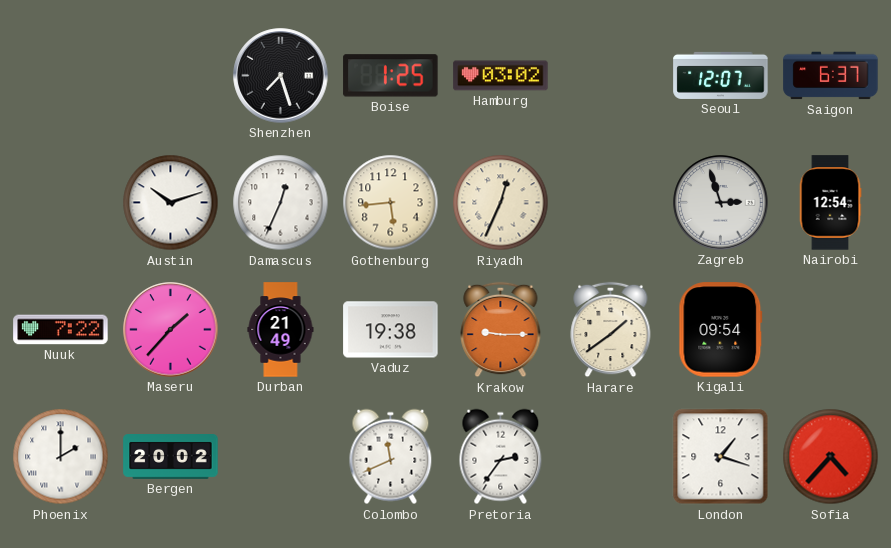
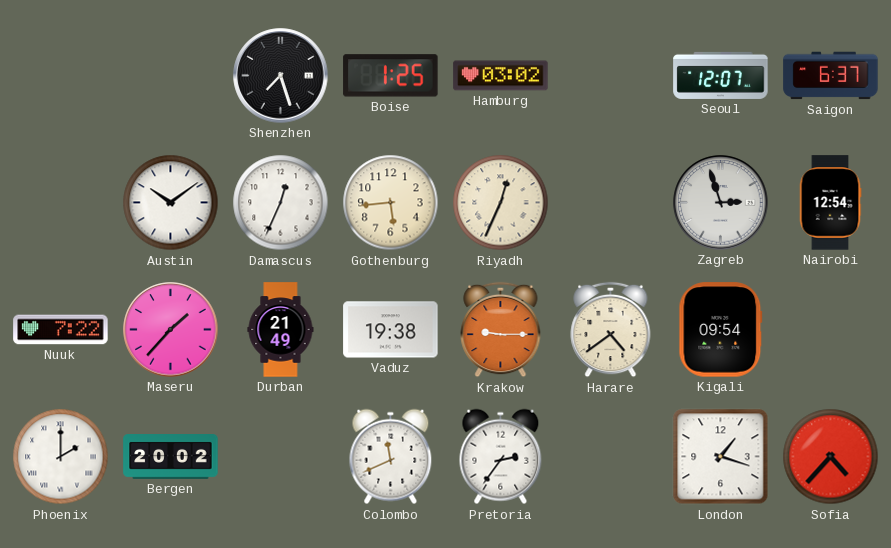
Austin: 10:12 -> 10:09 (171, 203)
Harare: 1:39 -> 4:39 (611, 330)
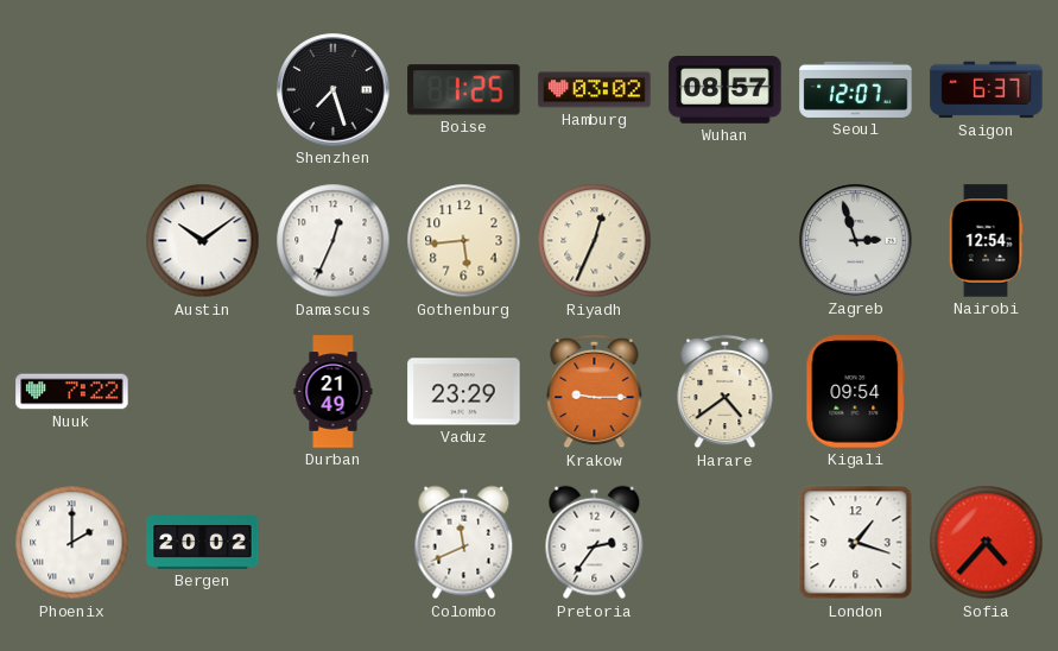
Wuhan: none -> 08:57 (726, 90)
Maseru: 1:37 -> none (171, 330)
Vaduz: 19:38 -> 23:29 (464, 392)
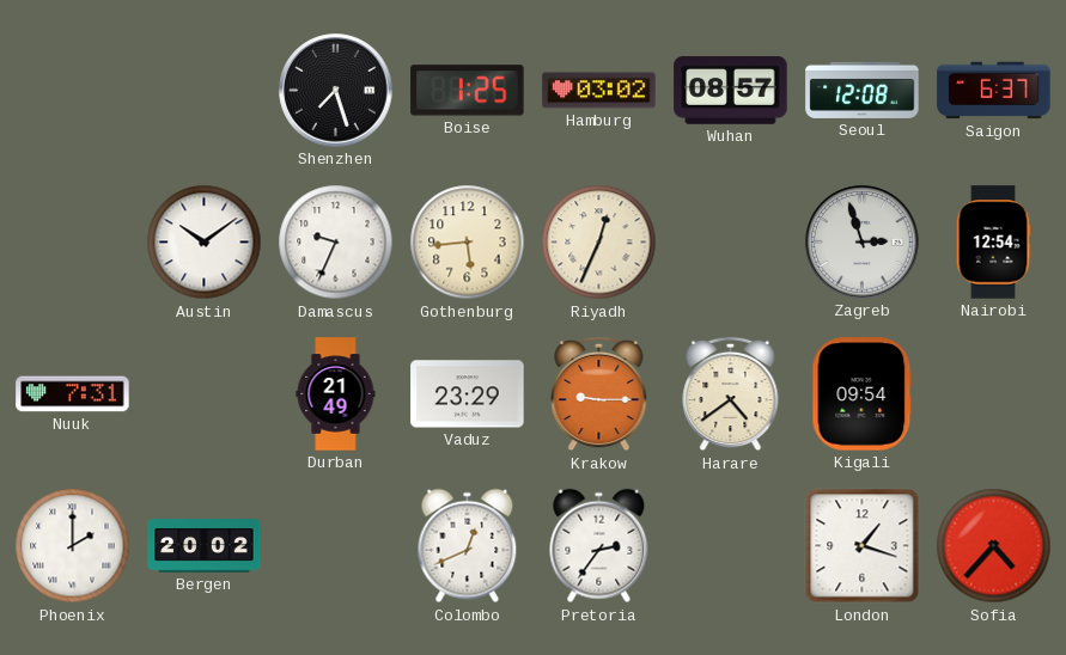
Seoul: 12:07 -> 12:08 (863, 90)
Damascus: 12:34 -> 9:34 (336, 243)
Nuuk: 7:22 -> 7:31 (73, 394)
Colombo: 11:41 -> 12:41 (468, 546)
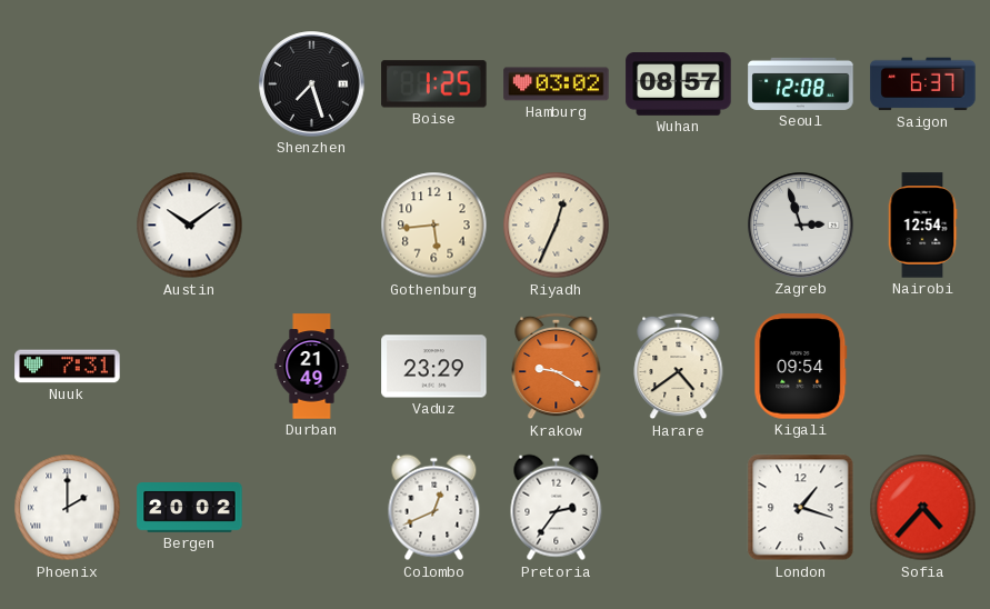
Damascus: 9:34 -> none (336, 243)
Krakow: 9:15 -> 9:20 (557, 367)
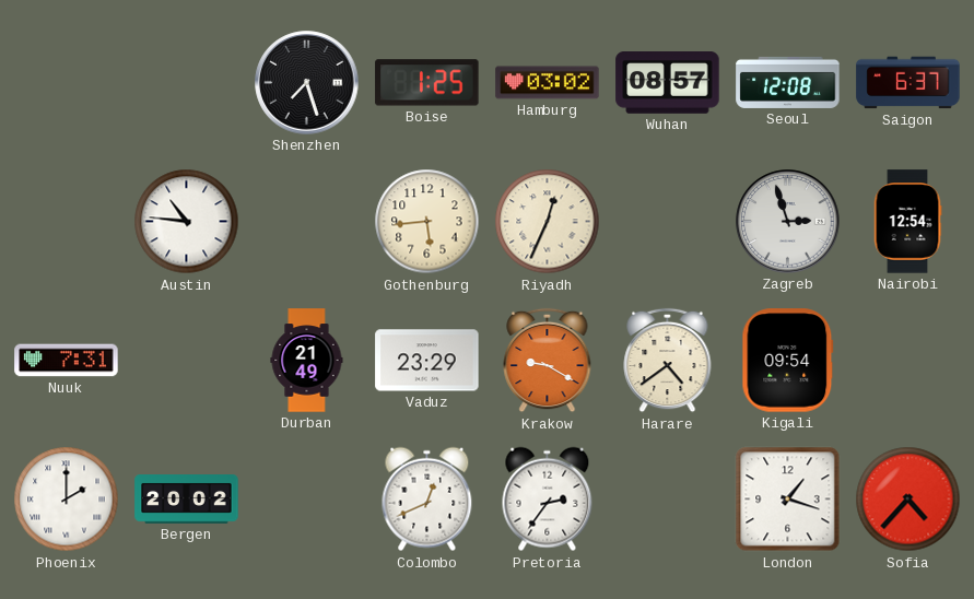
Austin: 10:09 -> 10:46 (187, 222)
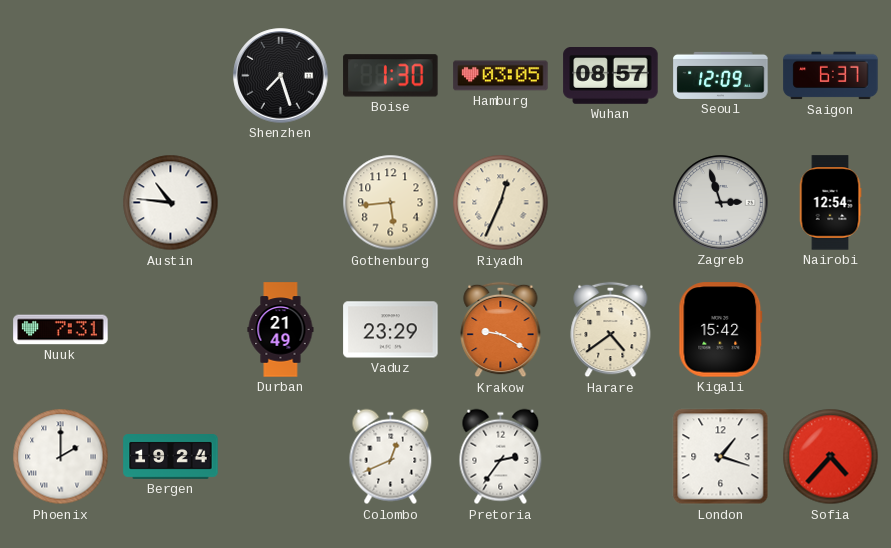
Boise: 1:25 -> 1:30 (391, 76)
Hamburg: 03:02 -> 03:05 (501, 76)
Seoul: 12:08 -> 12:09 (721, 75)
Kigali: 09:54 -> 15:42 (721, 330)
Bergen: 20:02 -> 19:24 (171, 457)
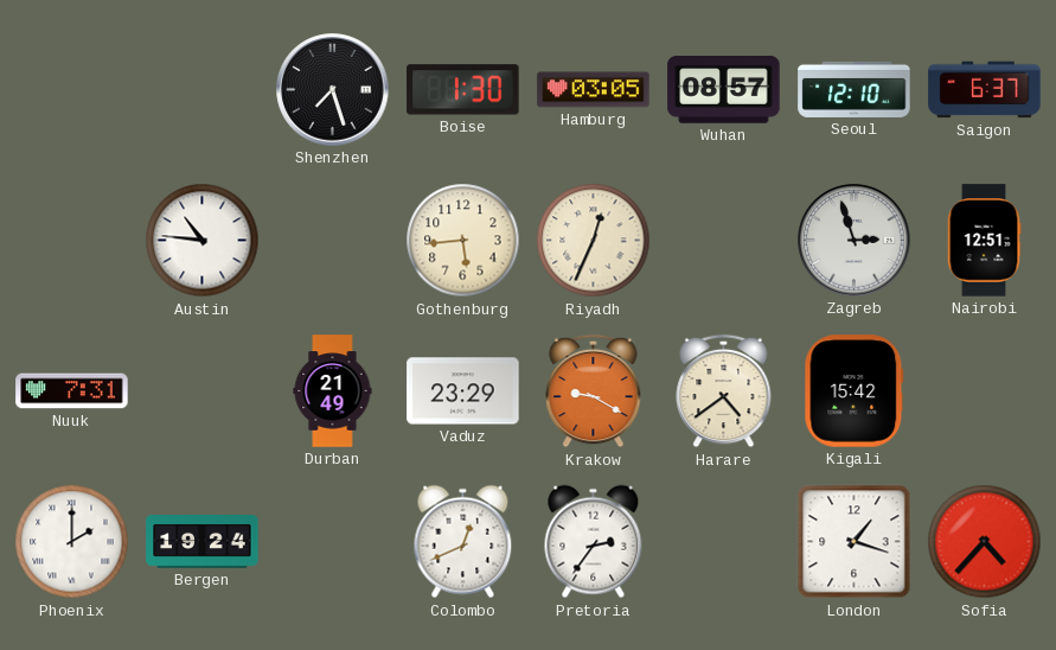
Seoul: 12:09 -> 12:10 (855, 89)
Nairobi: 12:54 -> 12:51 (984, 241)
